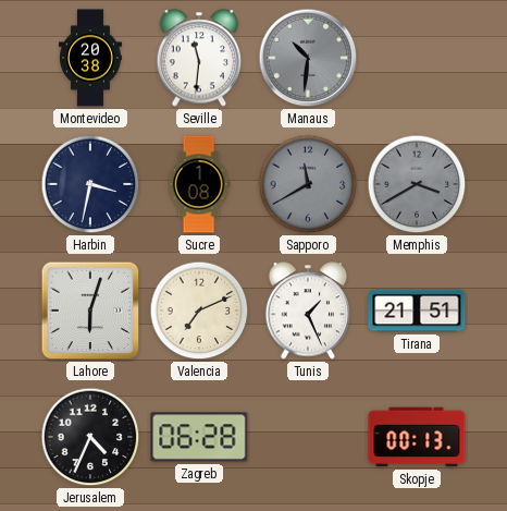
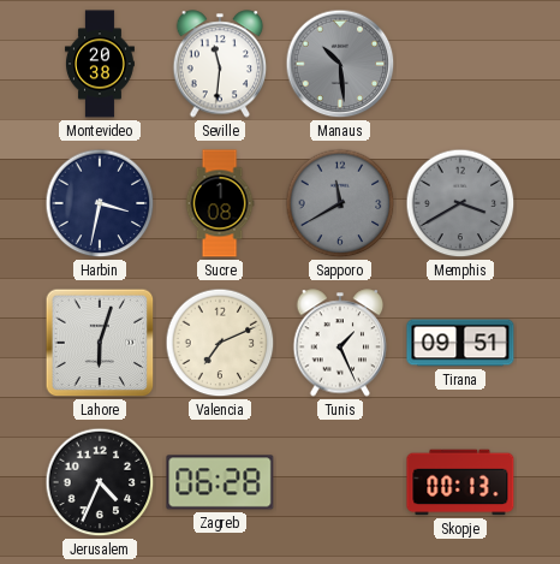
Manaus: 10:31 -> 10:29 (340, 64)
Tirana: 21:51 -> 09:51 (460, 343)
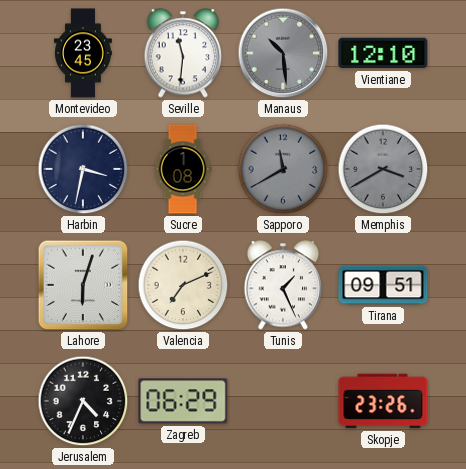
Montevideo: 20:38 -> 23:45 (83, 53)
Vientiane: none -> 12:10 (383, 53)
Zagreb: 06:28 -> 06:29 (183, 401)
Skopje: 00:13 -> 23:26 (383, 401)
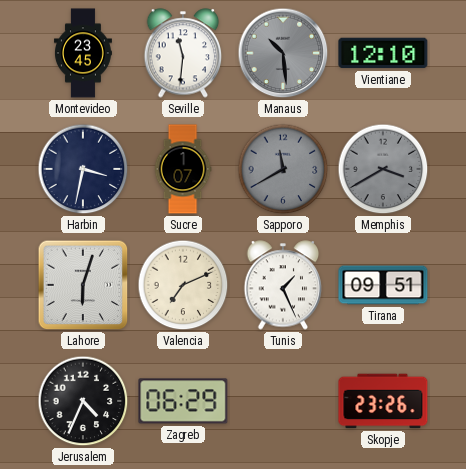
Sucre: 1:08 -> 1:07 (183, 169)
